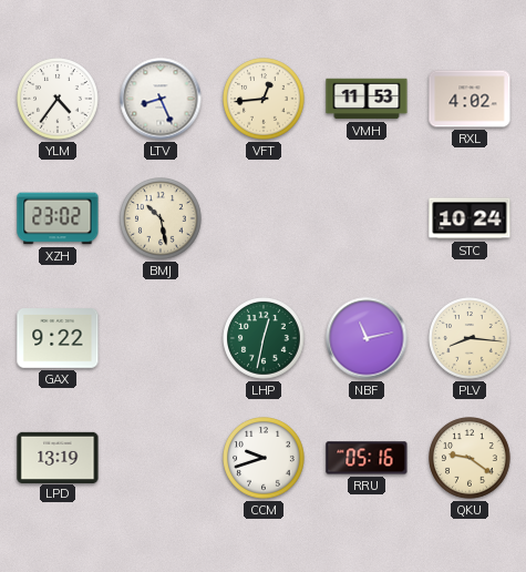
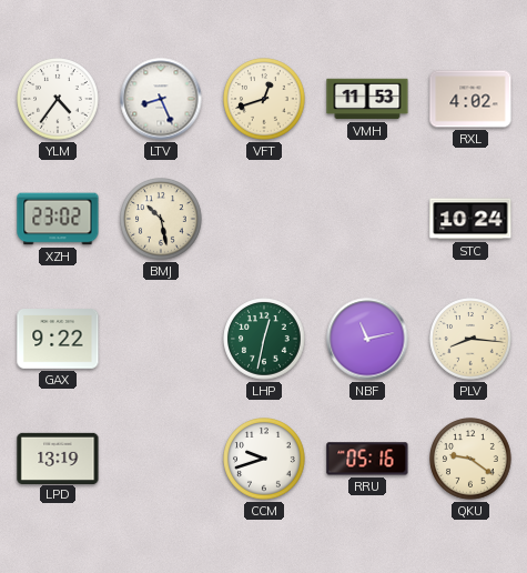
VFT: 12:44 -> 12:42 (264, 99)
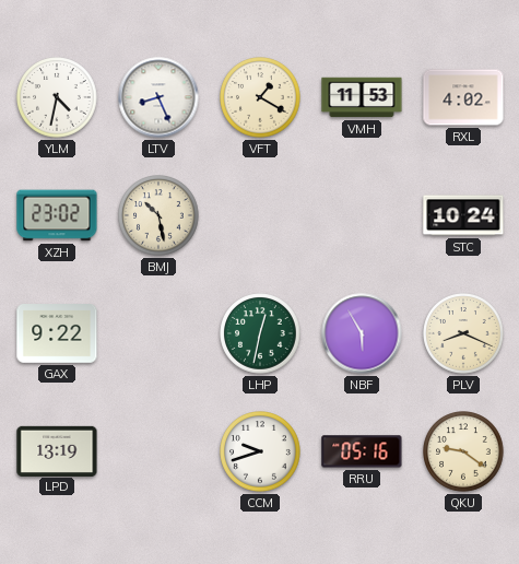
YLM: 4:36 -> 4:32 (57, 97)
VFT: 12:42 -> 1:20 (260, 97)
NBF: 11:13 -> 5:55 (362, 333)
PLV: 8:16 -> 8:19 (463, 333)
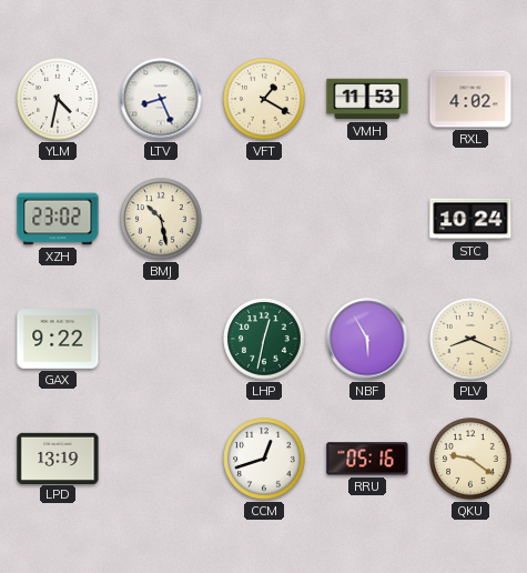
CCM: 9:42 -> 12:42 (264, 459)
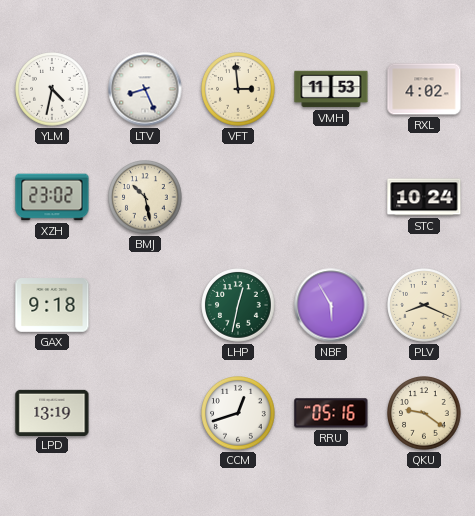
VFT: 1:20 -> 2:59 (238, 89)
GAX: 9:22 -> 9:18 (52, 306)
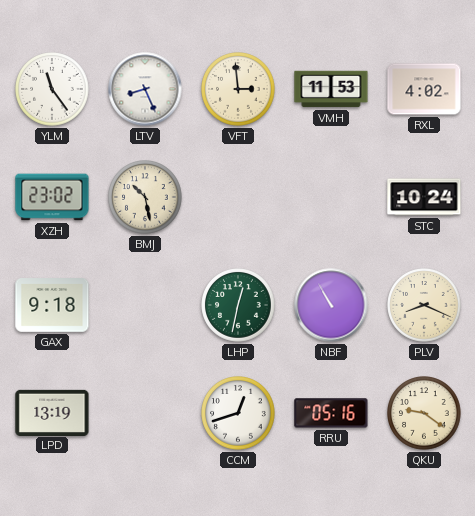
YLM: 4:32 -> 11:24 (52, 89)
NBF: 5:55 -> 10:55 (331, 305)
